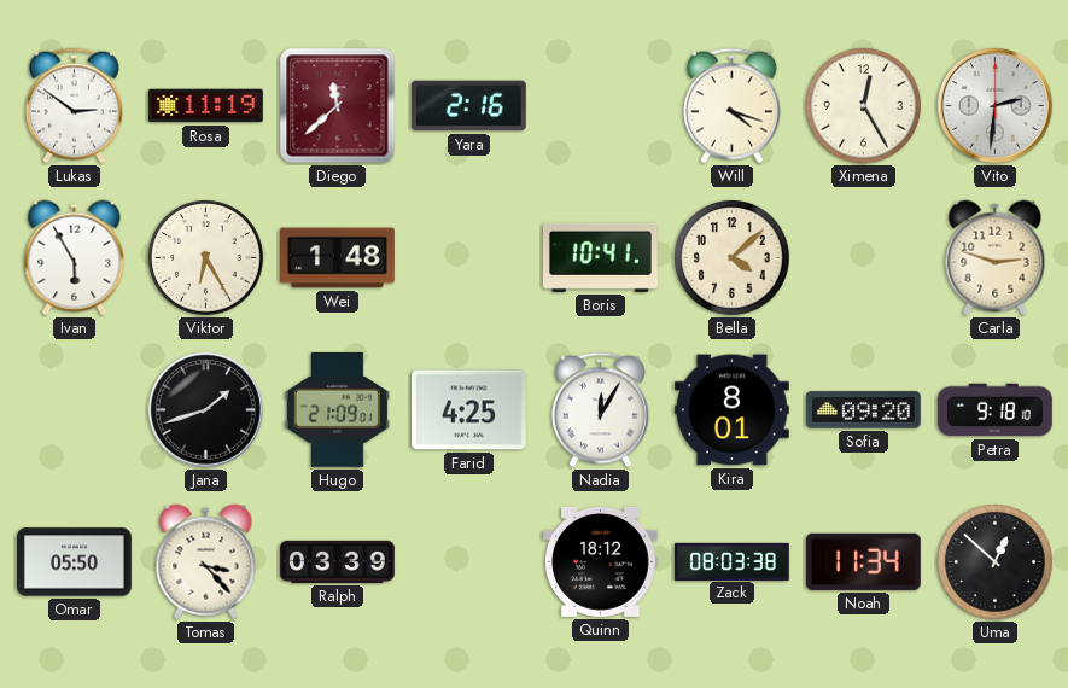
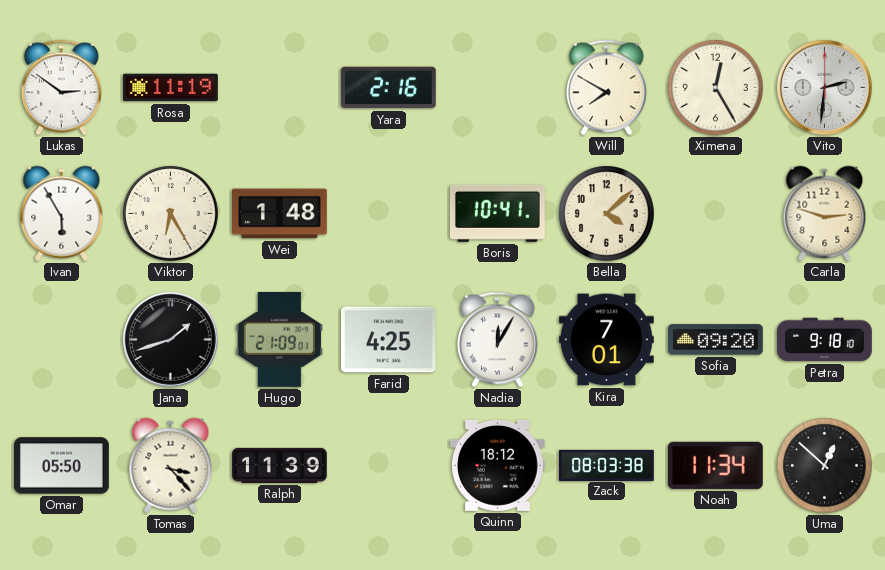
Diego: 11:38 -> none (338, 106)
Will: 4:18 -> 7:50 (606, 88)
Kira: 8:01 -> 7:01 (607, 340)
Ralph: 03:39 -> 11:39 (280, 465)
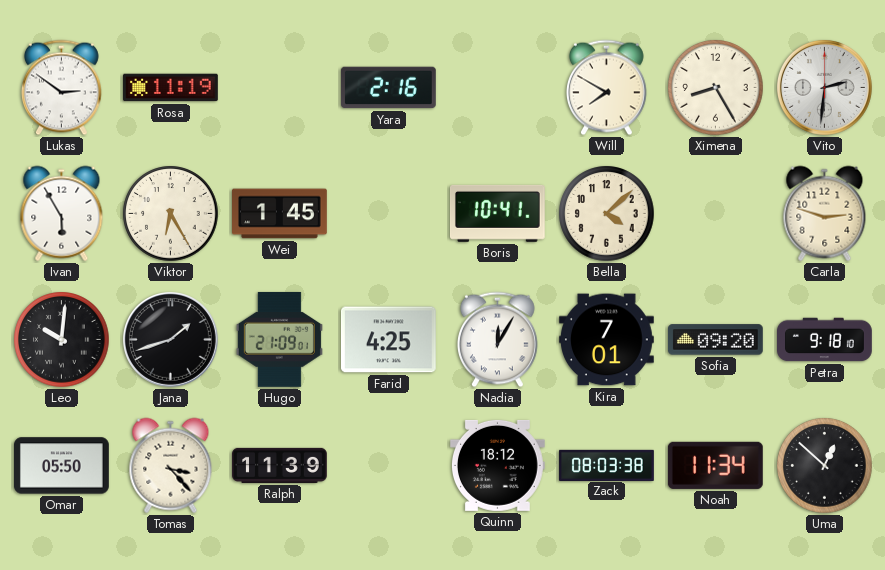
Ximena: 12:25 -> 8:25 (716, 88)
Wei: 1:48 -> 1:45 (280, 214)
Leo: none -> 10:01 (62, 340)
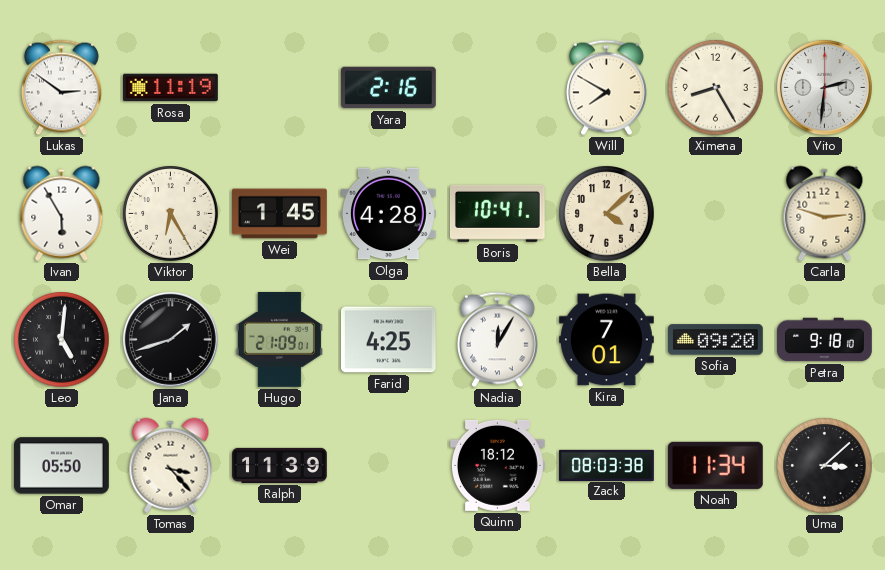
Olga: none -> 4:28 (389, 214)
Leo: 10:01 -> 5:01 (62, 340)
Uma: 12:52 -> 3:08 (825, 466)
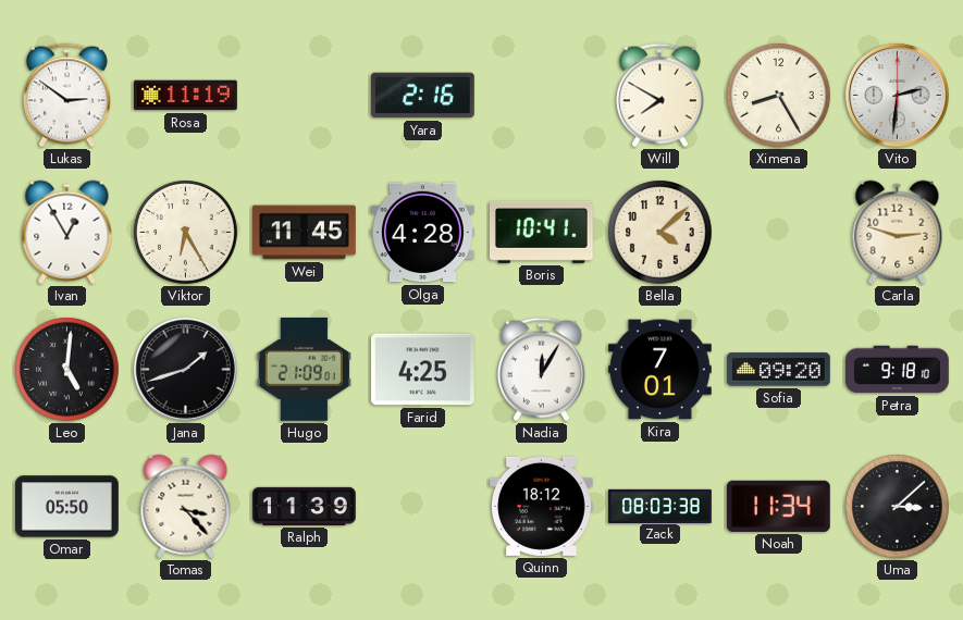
Ivan: 5:55 -> 12:55 (67, 233)
Wei: 1:45 -> 11:45 (305, 233)
